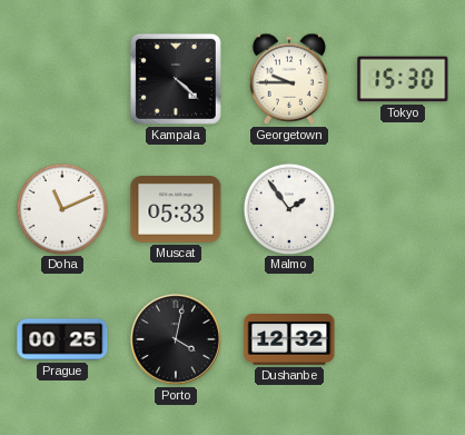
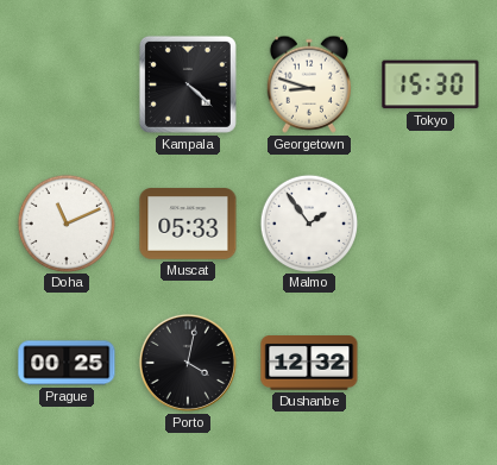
Georgetown: 9:45 -> 8:48 (309, 84)
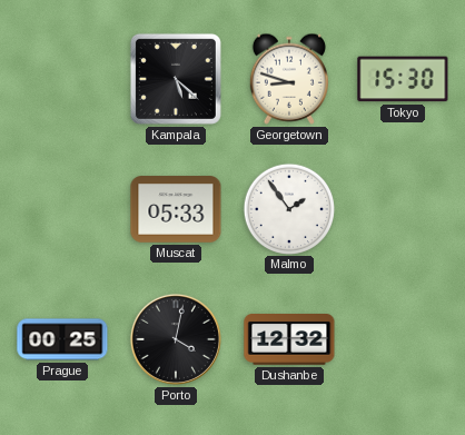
Kampala: 4:22 -> 5:22 (176, 79)
Doha: 11:11 -> none (65, 222)
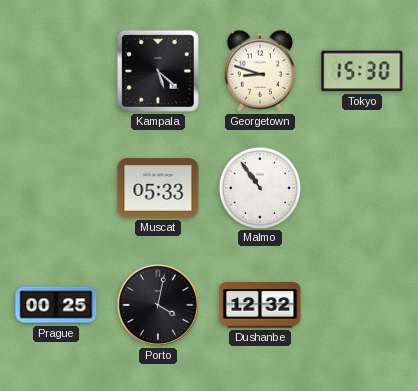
Malmo: 1:54 -> 10:54 (259, 187)
